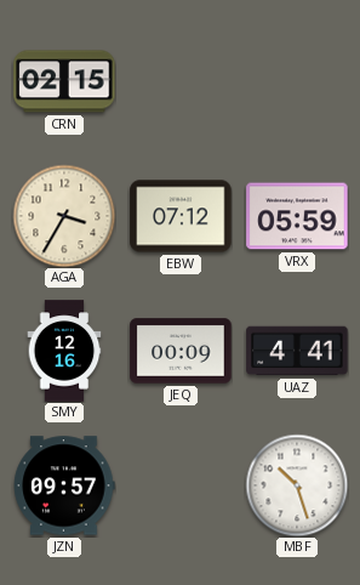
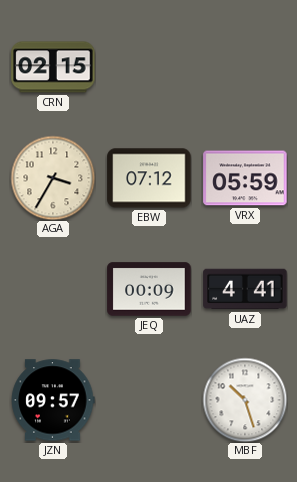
SMY: 12:16 -> none (64, 351)
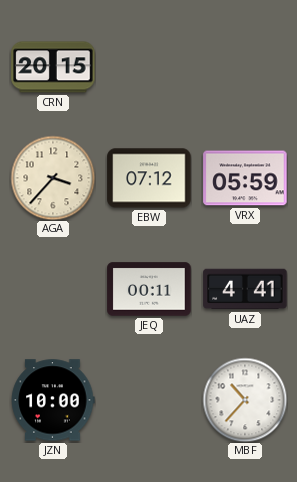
CRN: 02:15 -> 20:15 (53, 67)
AGA: 3:35 -> 3:37 (53, 178)
JEQ: 00:09 -> 00:11 (149, 289)
JZN: 09:57 -> 10:00 (53, 400)
MBF: 10:27 -> 10:37 (245, 400)
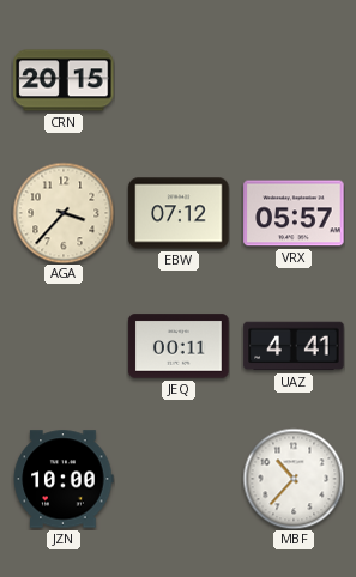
VRX: 05:59 -> 05:57 (294, 213)
